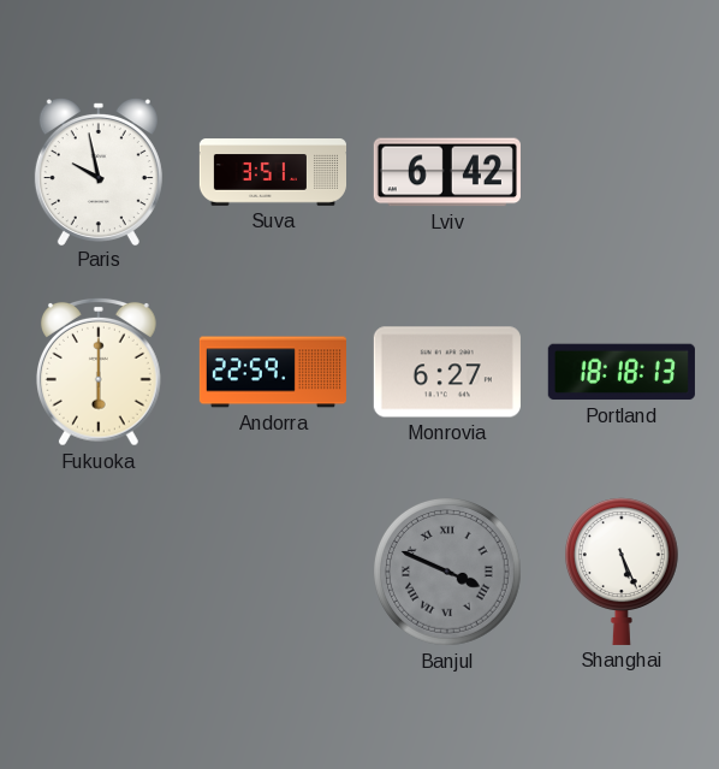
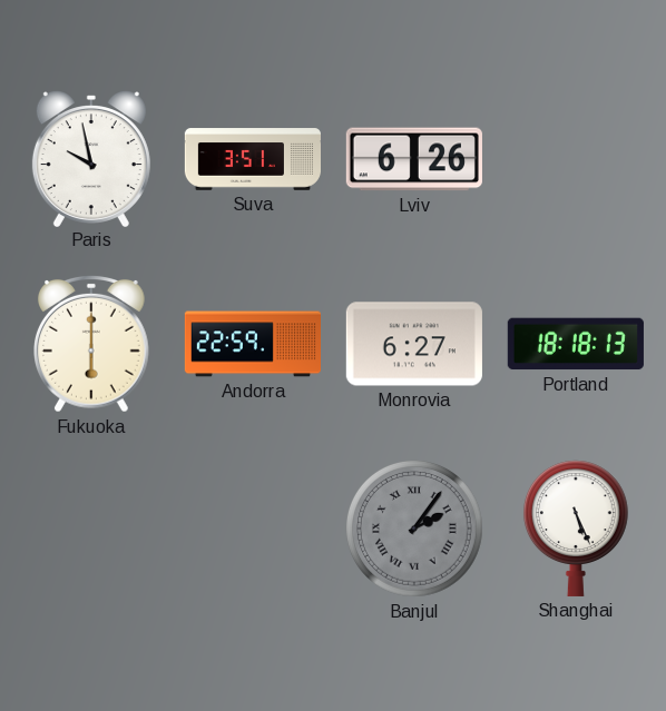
Lviv: 6:42 -> 6:26 (414, 159)
Banjul: 3:49 -> 2:06 (415, 530)
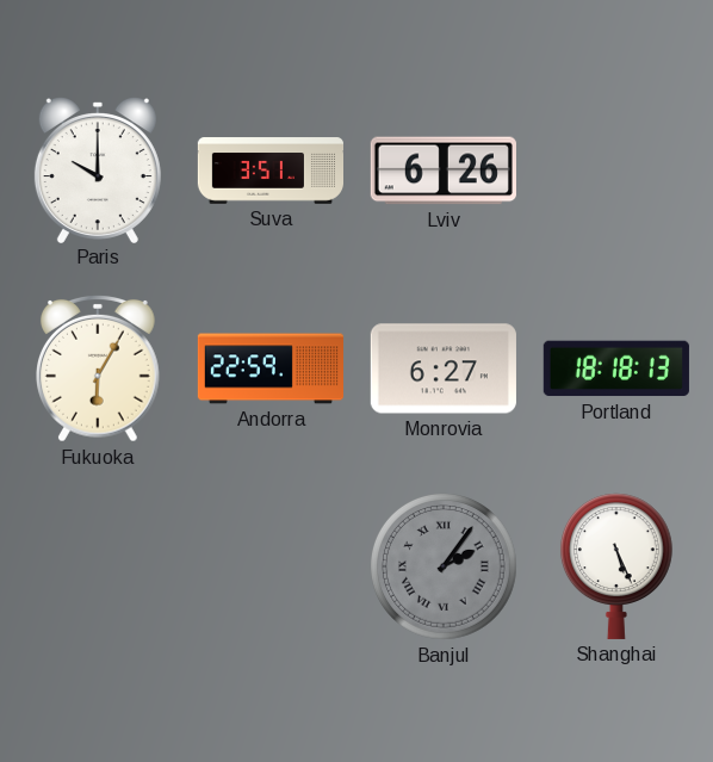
Paris: 9:58 -> 10:00 (98, 171)
Fukuoka: 6:00 -> 6:05 (99, 368)
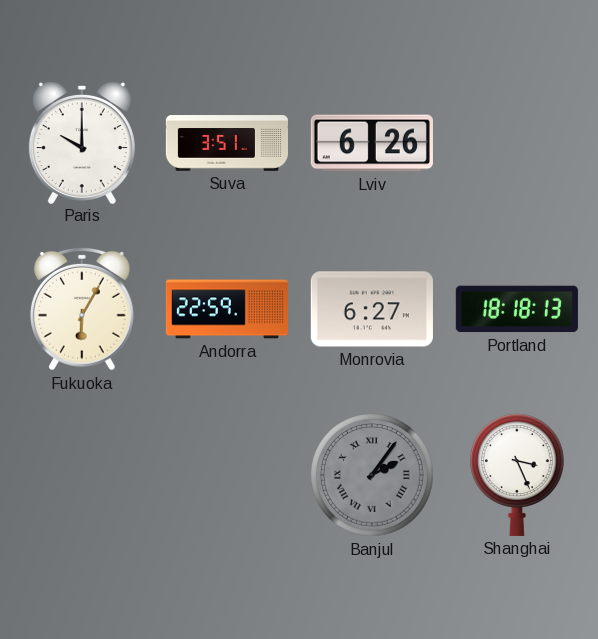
Shanghai: 5:26 -> 3:26 (517, 475)
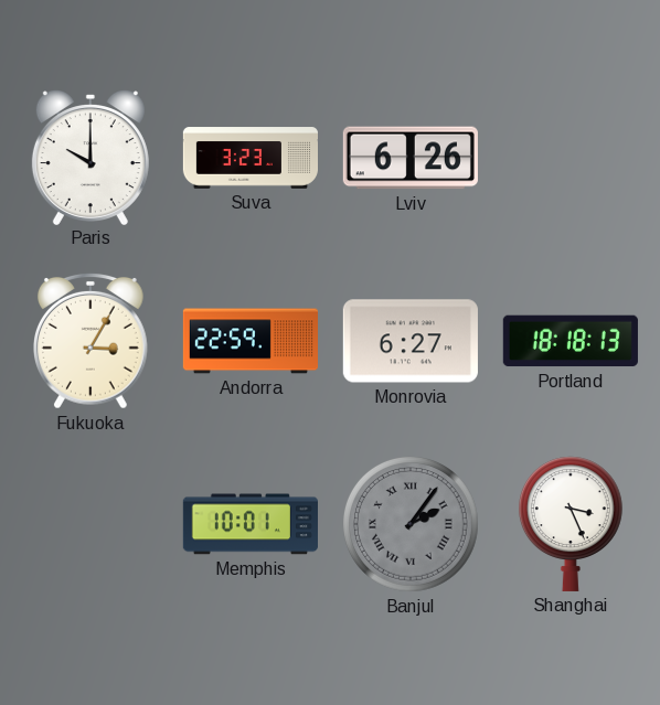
Suva: 3:51 -> 3:23 (249, 158)
Fukuoka: 6:05 -> 3:05 (92, 341)
Memphis: none -> 10:01 (251, 524)
